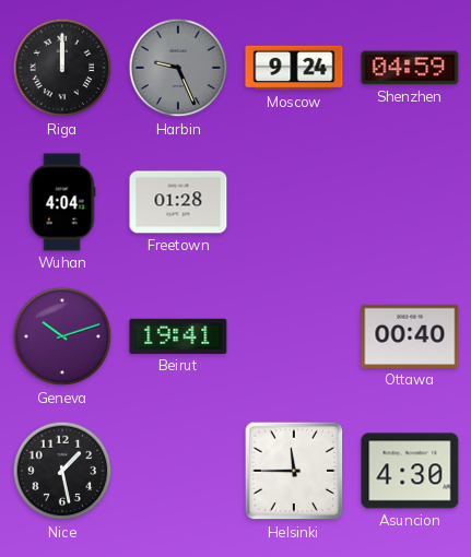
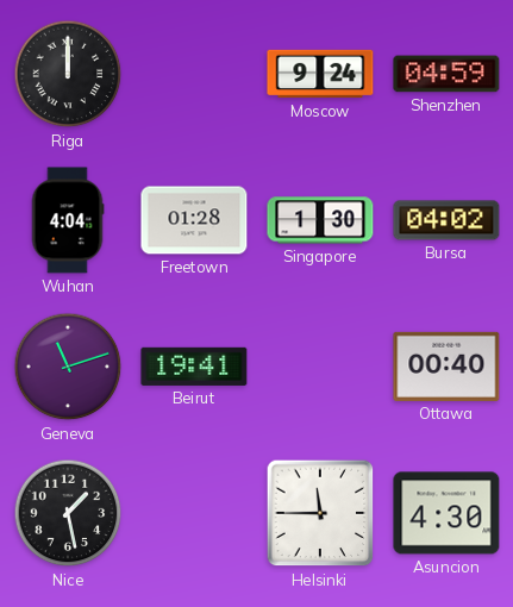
Harbin: 9:26 -> none (178, 68)
Singapore: none -> 1:30 (320, 220)
Bursa: none -> 04:02 (446, 220)
Geneva: 10:12 -> 11:12 (68, 367)
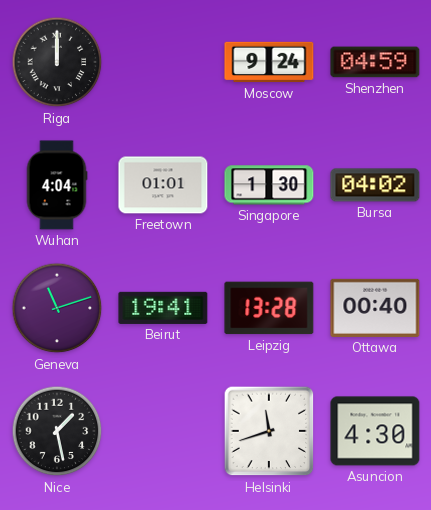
Freetown: 01:28 -> 01:01 (163, 185)
Leipzig: none -> 13:28 (269, 308)
Helsinki: 11:45 -> 11:42 (269, 431)
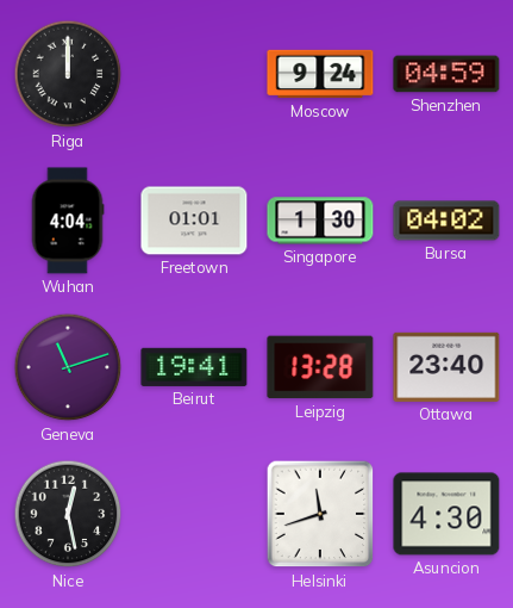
Ottawa: 00:40 -> 23:40 (446, 367)
Nice: 1:28 -> 12:28 (68, 514)
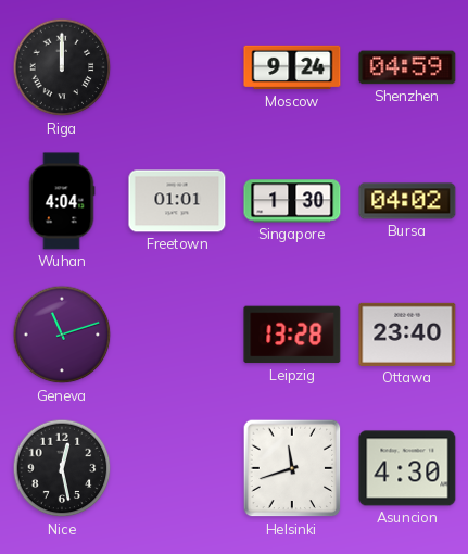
Beirut: 19:41 -> none (194, 367)
